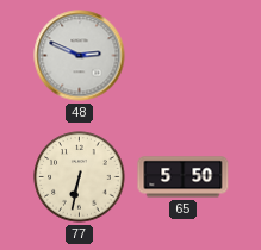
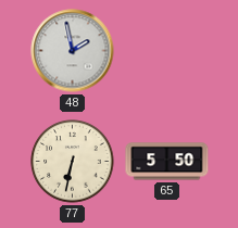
48: 2:49 -> 1:58 (73, 51)
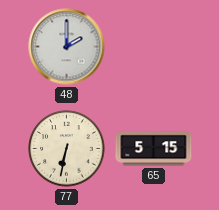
48: 1:58 -> 2:00 (67, 47)
65: 5:50 -> 5:15 (154, 149)
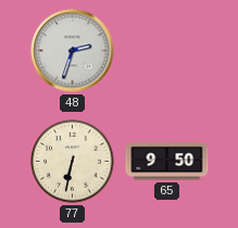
48: 2:00 -> 2:33 (73, 51)
65: 5:15 -> 9:50 (167, 162)
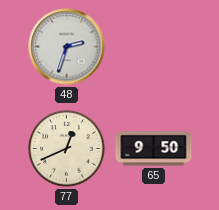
77: 6:32 -> 12:41 (67, 149)
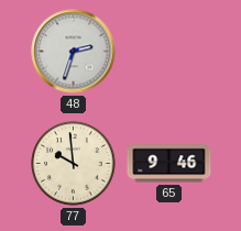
77: 12:41 -> 9:59 (74, 164)
65: 9:50 -> 9:46 (169, 164)
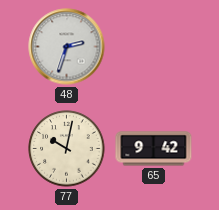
77: 9:59 -> 10:02 (67, 149)
65: 9:46 -> 9:42 (154, 149)
